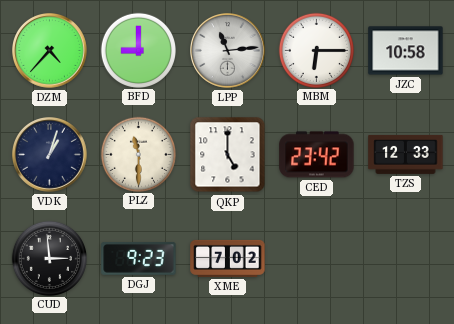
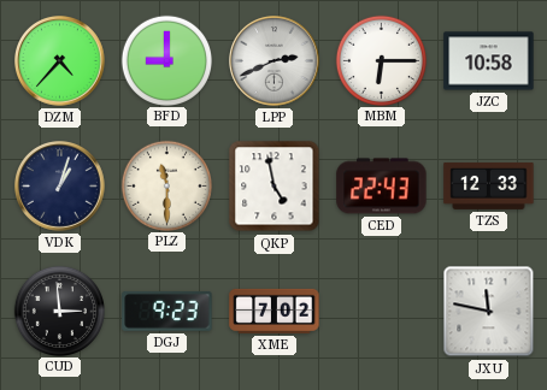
LPP: 11:14 -> 2:41 (275, 61)
QKP: 5:00 -> 4:58 (275, 187)
CED: 23:42 -> 22:43 (382, 187)
JXU: none -> 11:47 (489, 312)
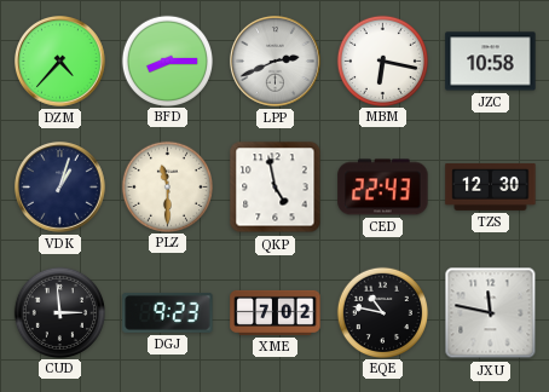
BFD: 9:00 -> 8:15 (167, 60)
MBM: 6:15 -> 6:17 (382, 60)
TZS: 12:33 -> 12:30 (491, 186)
EQE: none -> 10:47 (382, 312)
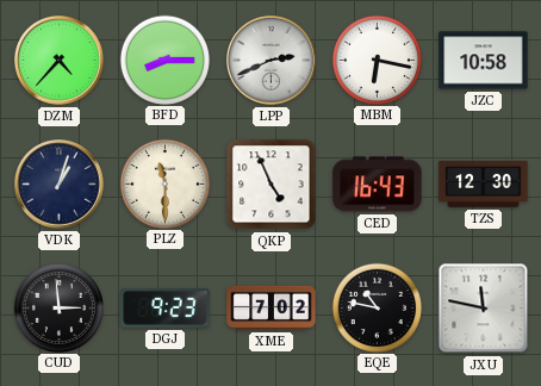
QKP: 4:58 -> 4:56 (272, 185)
CED: 22:43 -> 16:43 (378, 185)
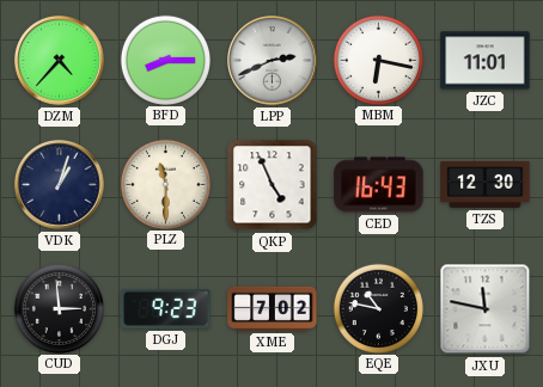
JZC: 10:58 -> 11:01 (486, 61)
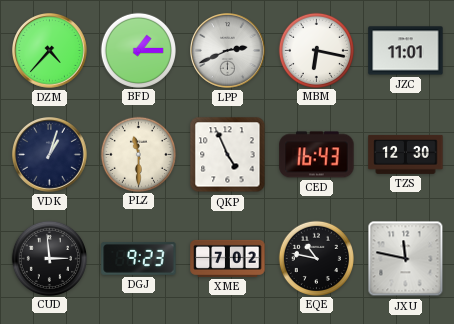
BFD: 8:15 -> 1:15 (138, 50)
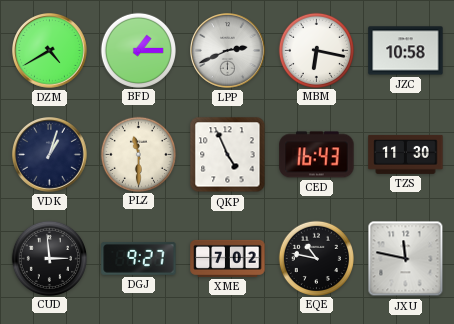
DZM: 4:37 -> 4:40 (50, 51)
JZC: 11:01 -> 10:58 (406, 51)
TZS: 12:30 -> 11:30 (406, 154)
DGJ: 9:23 -> 9:27 (139, 259)
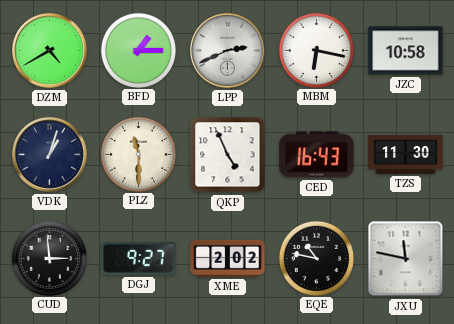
XME: 7:02 -> 2:02 (228, 258)
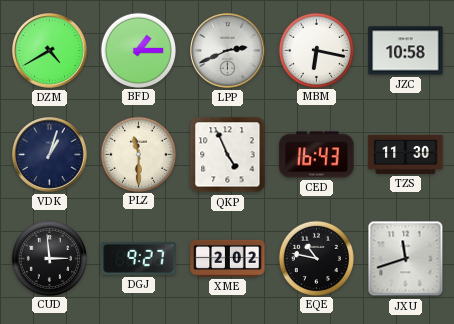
JXU: 11:47 -> 11:42 (406, 259)
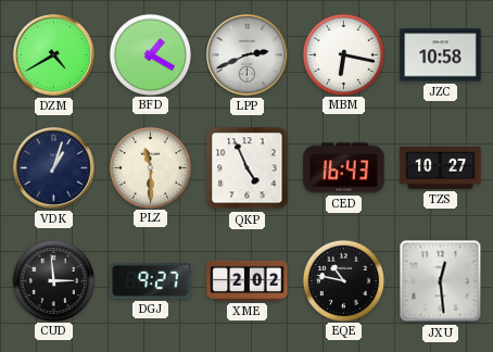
BFD: 1:15 -> 1:20 (150, 54)
TZS: 11:30 -> 10:27 (441, 167)
JXU: 11:42 -> 12:29 (441, 281)
